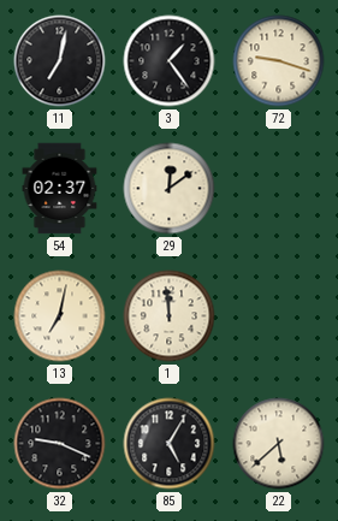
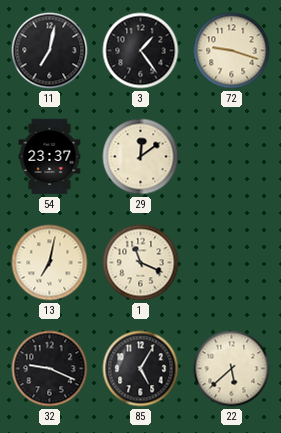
54: 02:37 -> 23:37 (50, 157)
1: 11:59 -> 11:19 (141, 263)
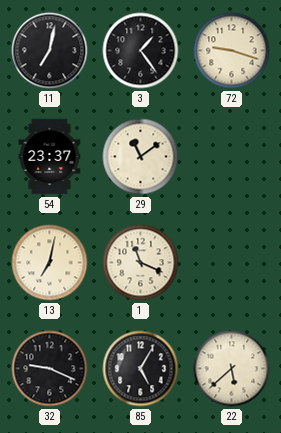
29: 12:09 -> 11:09 (141, 157)
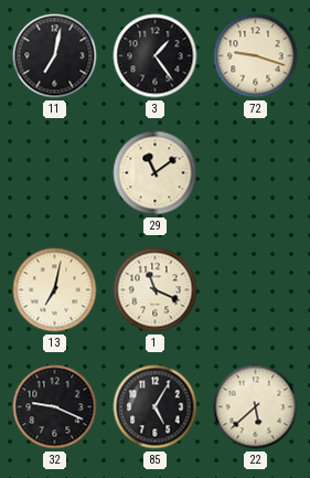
54: 23:37 -> none (50, 157)
